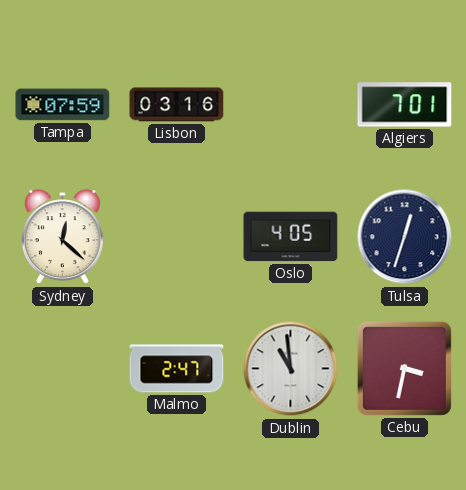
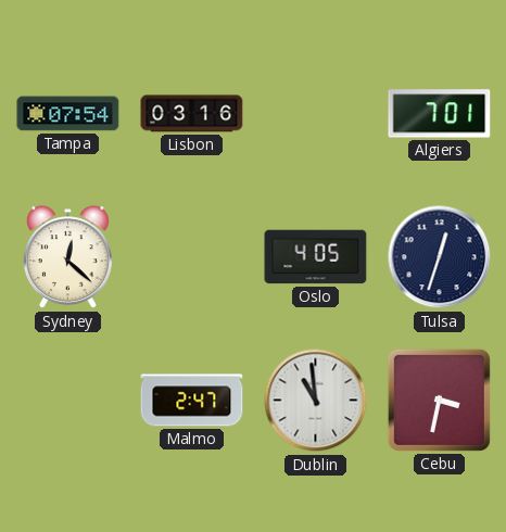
Tampa: 07:59 -> 07:54 (68, 114)
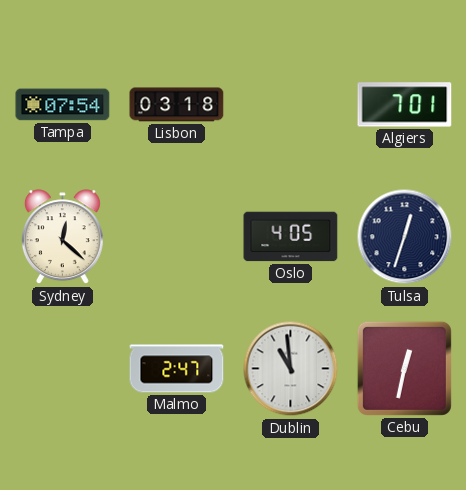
Lisbon: 03:16 -> 03:18 (177, 105)
Cebu: 3:32 -> 12:32 (404, 368)
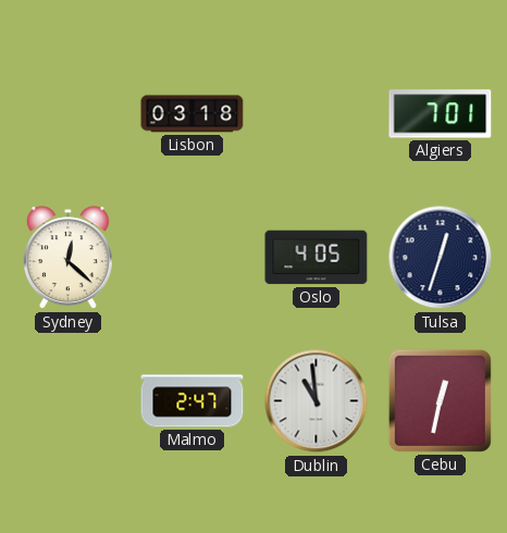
Tampa: 07:54 -> none (63, 105)
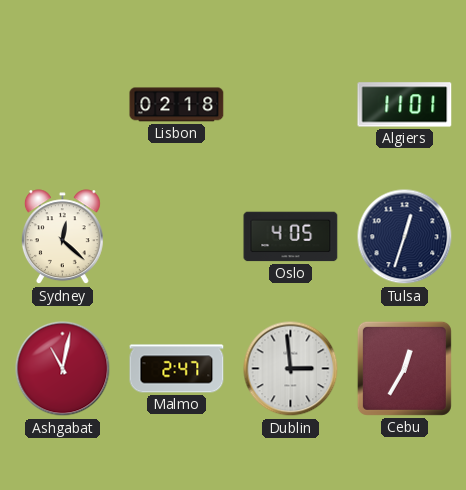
Lisbon: 03:18 -> 02:18 (177, 105)
Algiers: 7:01 -> 11:01 (405, 105)
Ashgabat: none -> 11:02 (63, 369)
Dublin: 10:59 -> 2:59 (291, 369)
Cebu: 12:32 -> 12:35 (404, 368)
